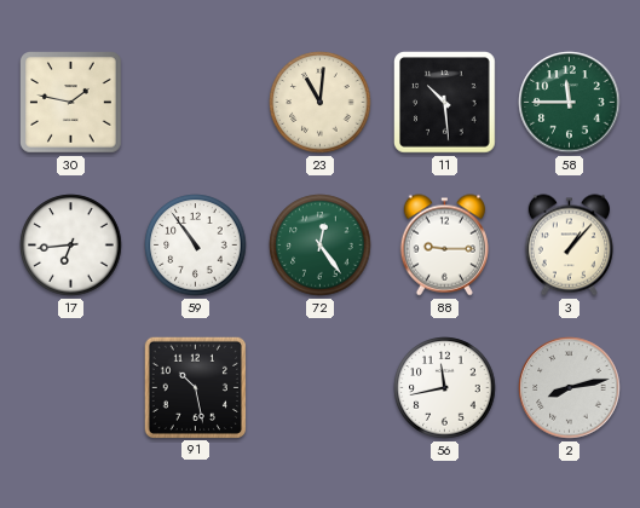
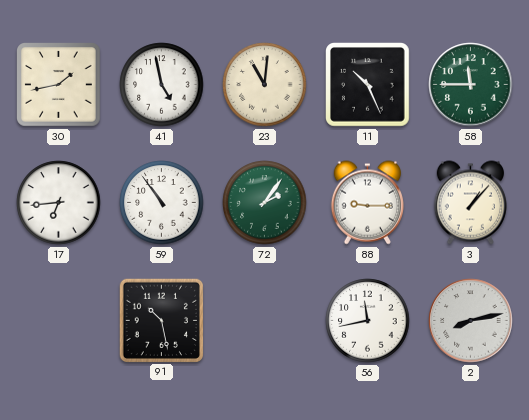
30: 1:47 -> 1:43 (59, 85)
41: none -> 4:58 (162, 85)
11: 10:29 -> 10:26 (368, 85)
72: 12:24 -> 2:06 (265, 203)
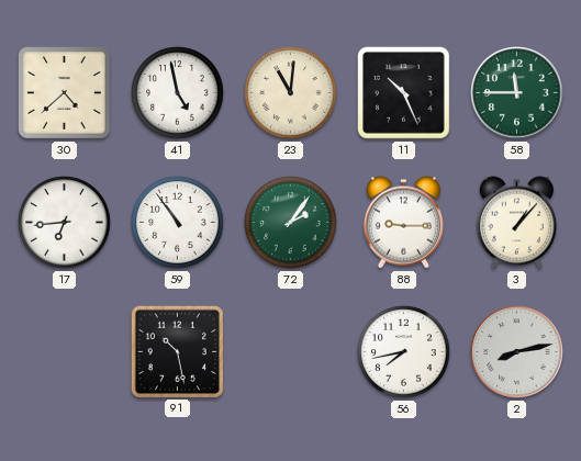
30: 1:43 -> 4:38 (65, 93)
56: 11:43 -> 7:43 (404, 352)
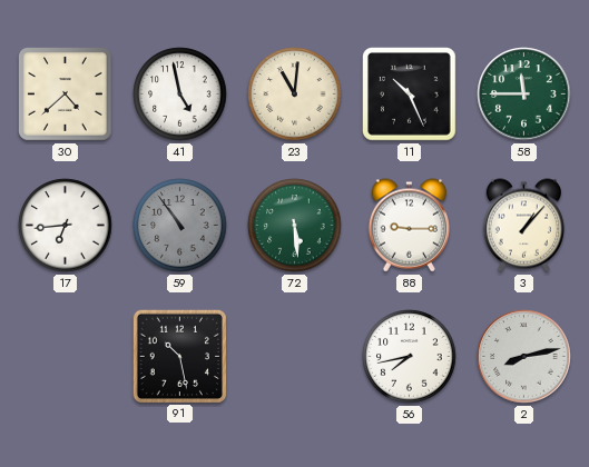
59 dial: white -> grey (180, 226)
72: 2:06 -> 5:29 (295, 226)
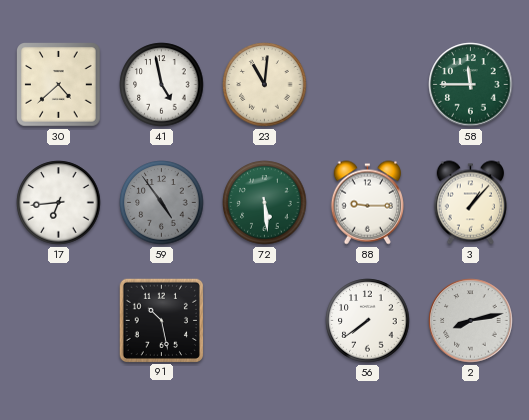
11: 10:26 -> none (410, 95)
59: 10:54 -> 4:54 (162, 203)
56: 7:43 -> 7:39 (368, 321)
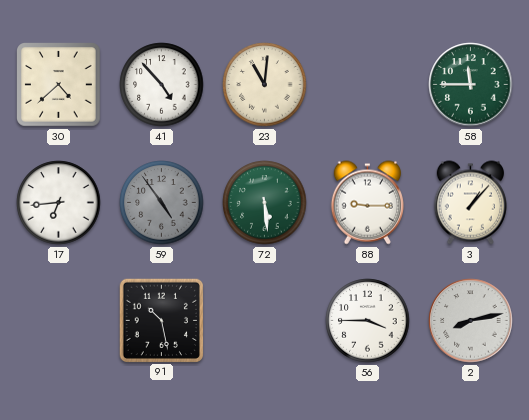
41: 4:58 -> 4:53 (162, 85)
56: 7:39 -> 3:45 (368, 321)
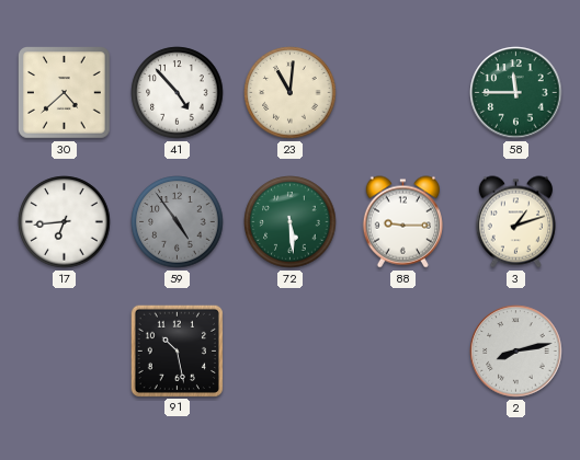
3: 1:07 -> 1:12 (515, 222)
56: 3:45 -> none (368, 321)
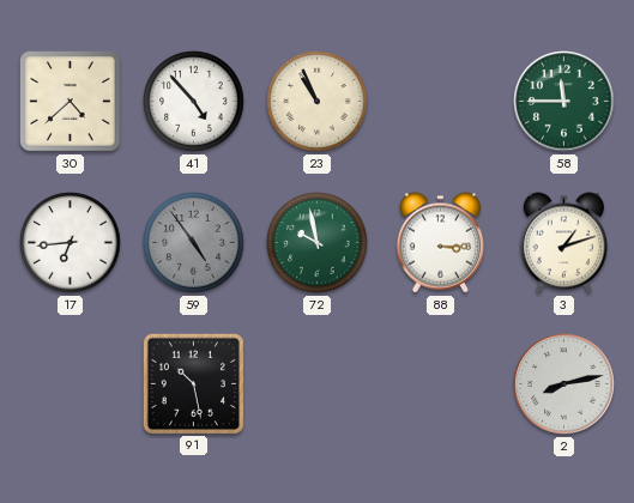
23: 11:01 -> 10:56 (318, 102)
72: 5:29 -> 9:58 (318, 243)
88: 9:15 -> 3:15 (440, 243)
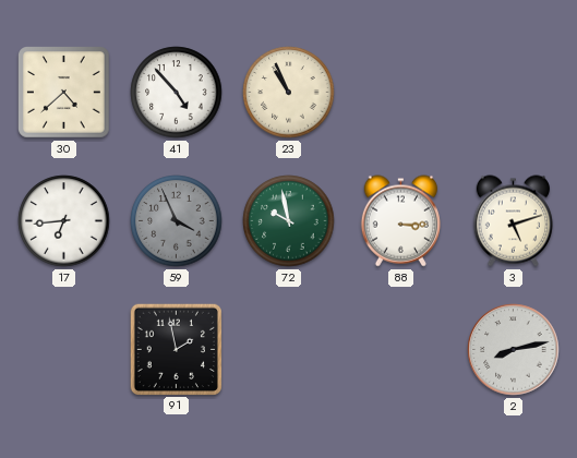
58: 11:45 -> none (564, 102)
59: 4:54 -> 3:56 (177, 221)
3: 1:12 -> 5:12 (513, 221)
91: 10:28 -> 1:58 (176, 349)
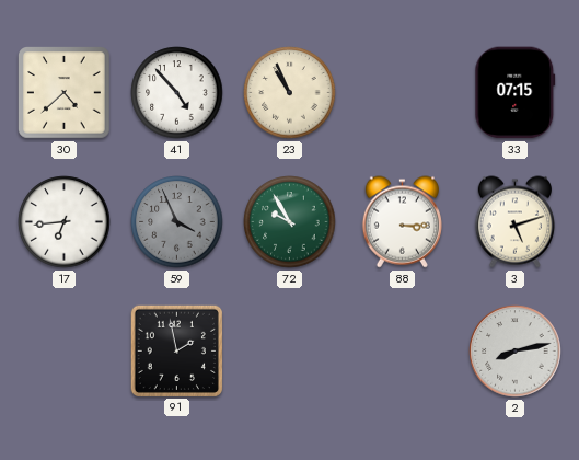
33: none -> 07:15 (516, 93)
72: 9:58 -> 9:55 (290, 222)
